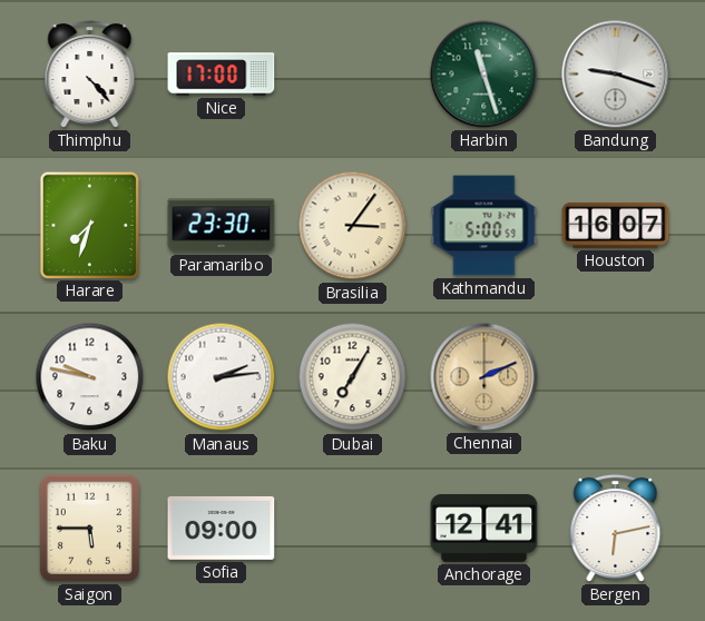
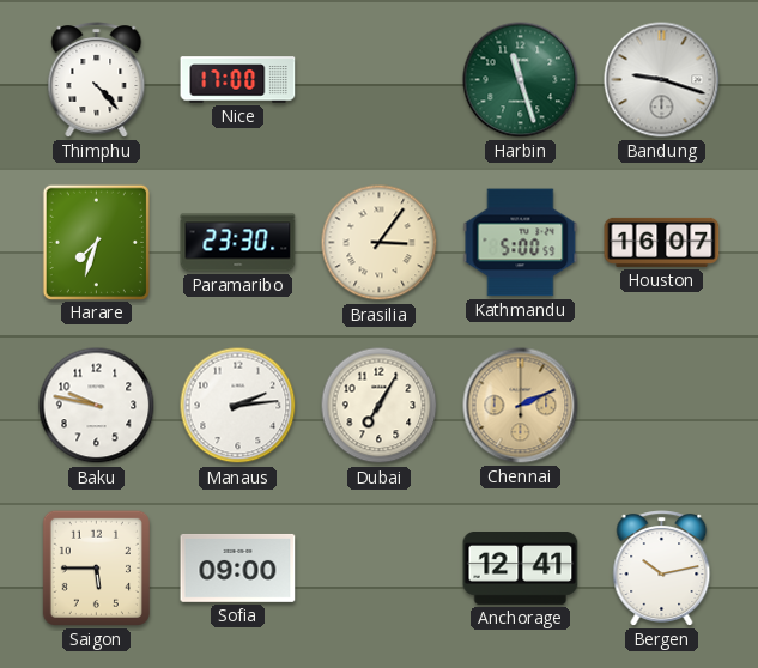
Bergen: 6:13 -> 10:13 (662, 569)
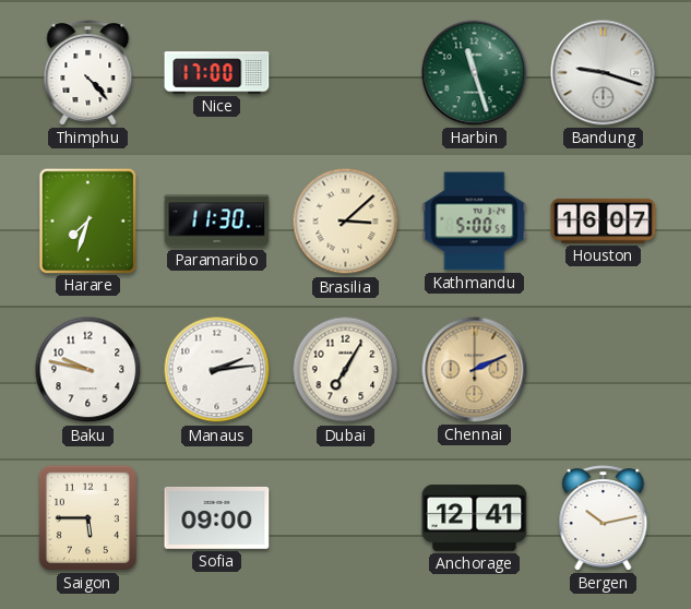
Paramaribo: 23:30 -> 11:30 (217, 222)
Brasilia: 3:06 -> 3:08 (346, 222)
